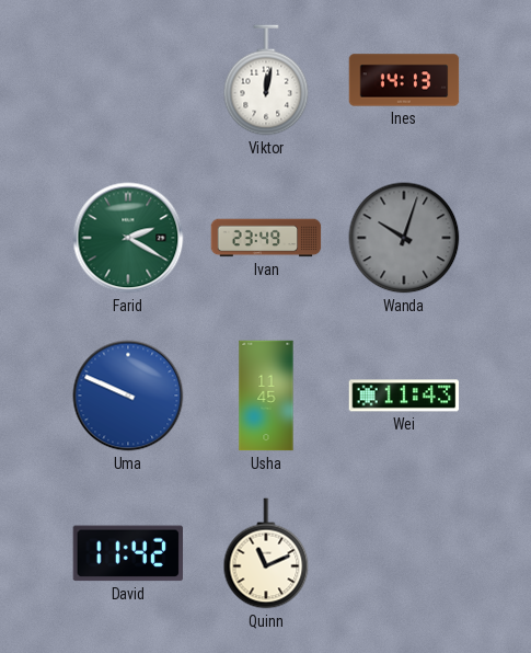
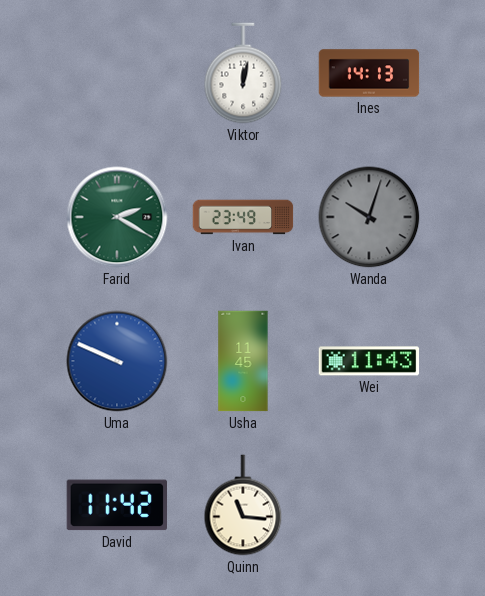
Quinn: 11:11 -> 11:16 (243, 505)
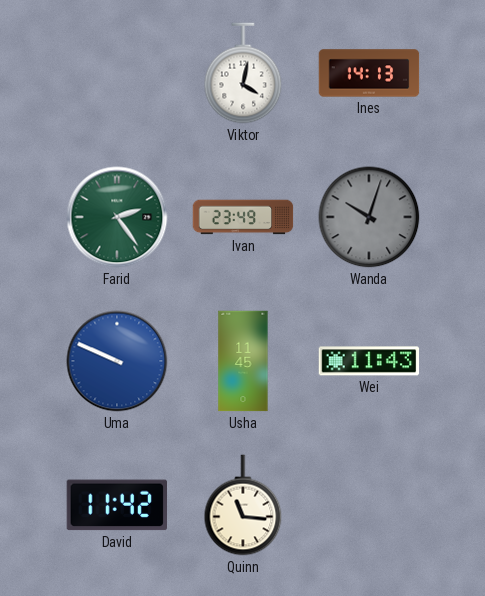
Viktor: 12:02 -> 4:02 (243, 73)
Farid: 2:20 -> 2:24 (117, 217)
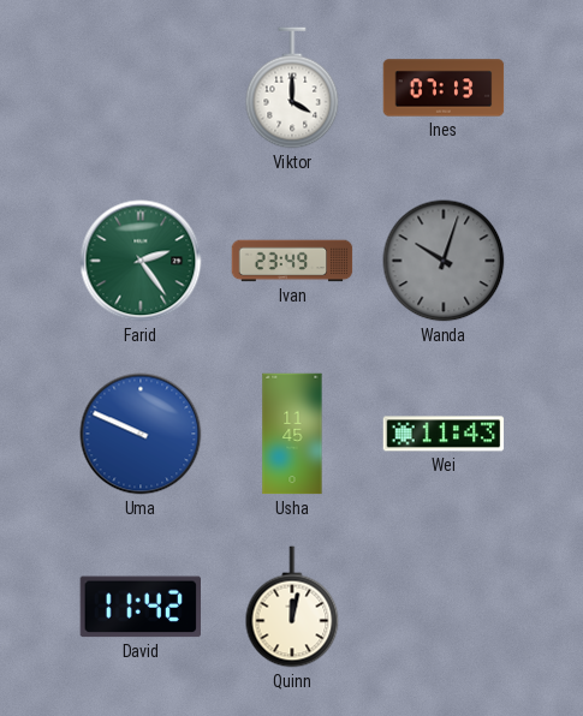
Viktor: 4:02 -> 4:00 (292, 88)
Ines: 14:13 -> 07:13 (444, 88)
Quinn: 11:16 -> 12:02 (292, 607)
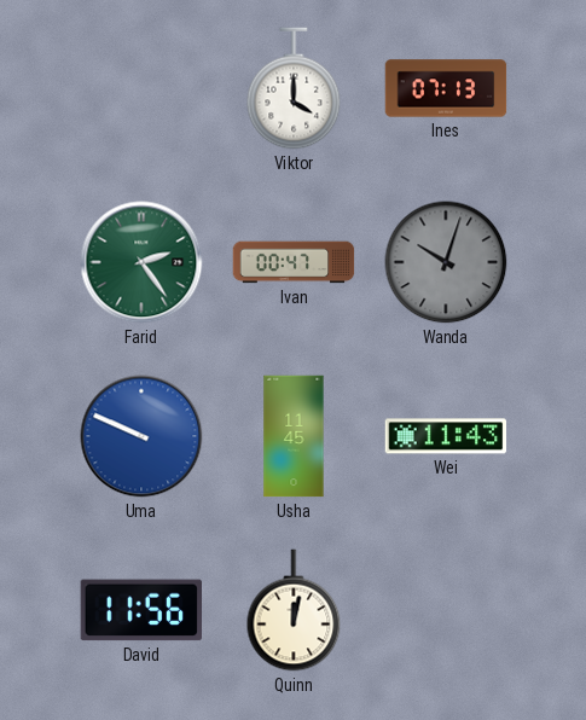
Ivan: 23:49 -> 00:47 (294, 262)
David: 11:42 -> 11:56 (140, 610)
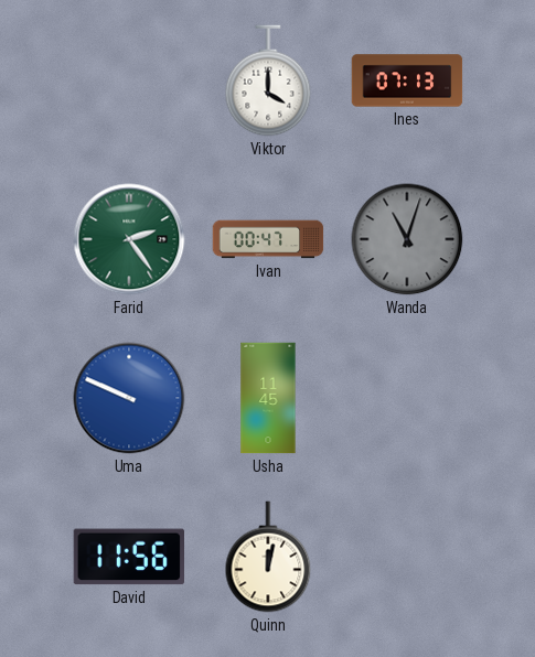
Wanda: 10:03 -> 11:03 (407, 239)
Wei: 11:43 -> none (446, 436)
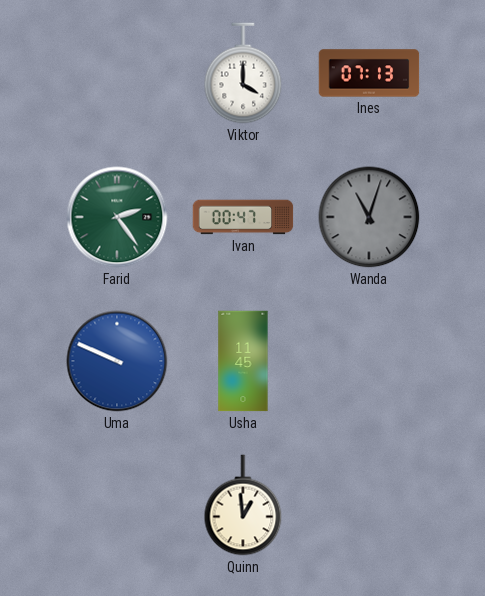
David: 11:56 -> none (128, 557)
Quinn: 12:02 -> 12:59 (243, 505)
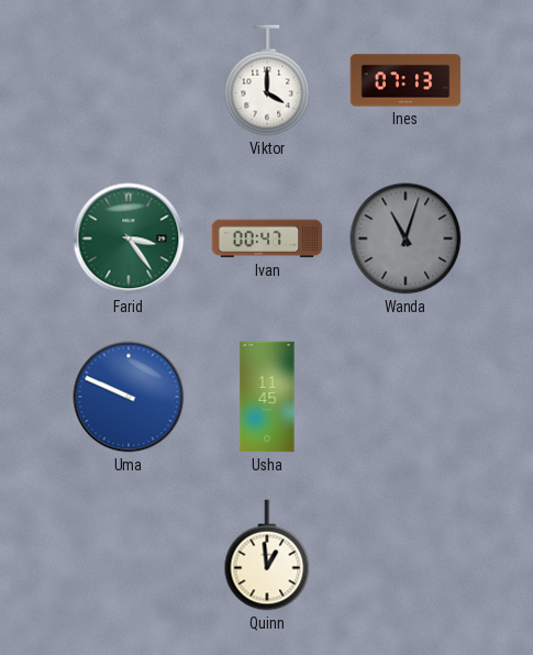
Farid: 2:24 -> 3:24 (129, 238)
